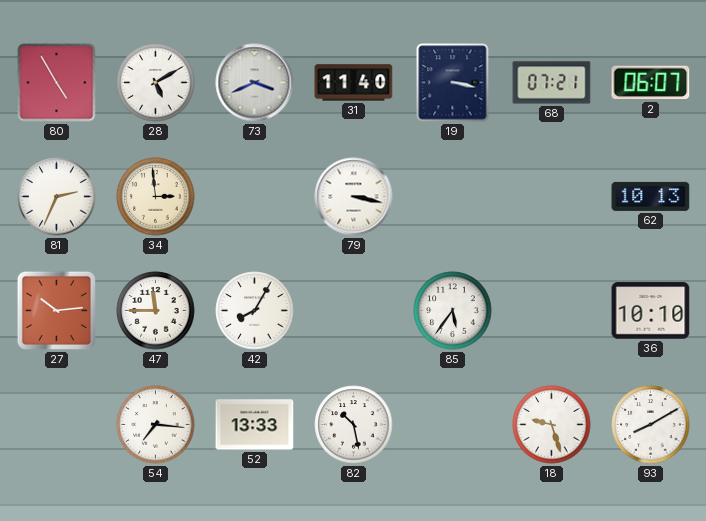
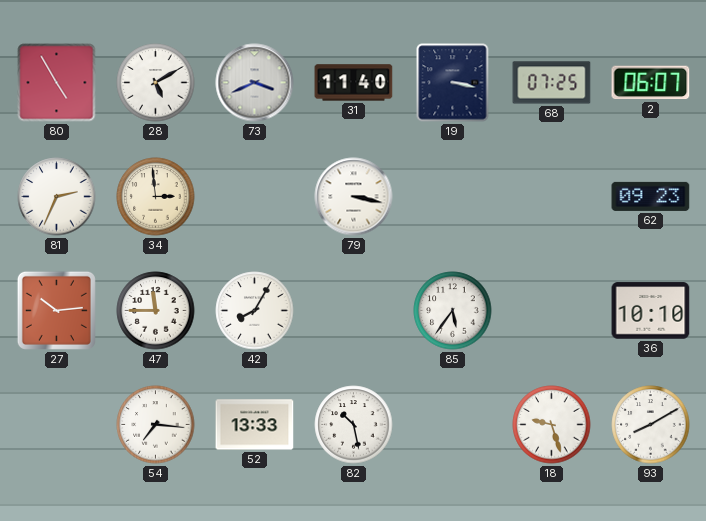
68: 07:21 -> 07:25 (552, 83)
62: 10:13 -> 09:23 (651, 196)
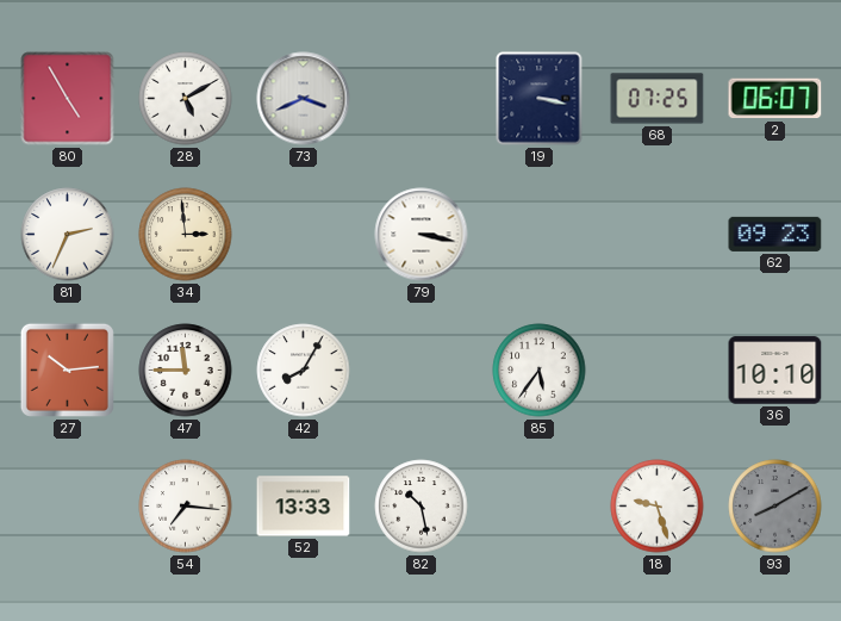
31: 11:40 -> none (354, 83)
93 dial: white -> grey (775, 507)
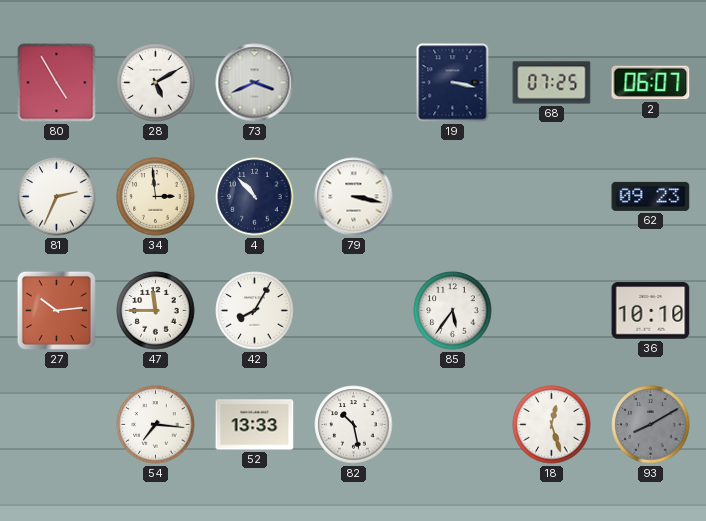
4: none -> 10:53 (255, 197)
18: 9:27 -> 12:27 (552, 425)
